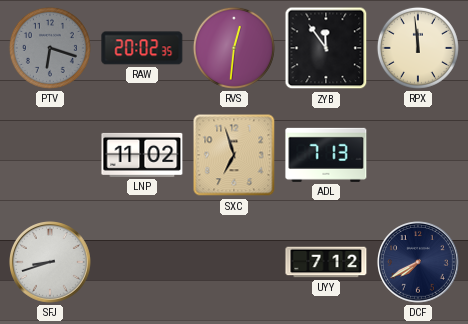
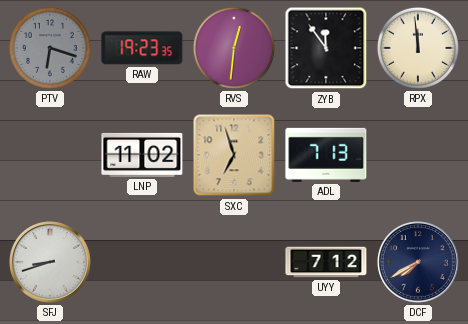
RAW: 20:02 -> 19:23 (142, 48)
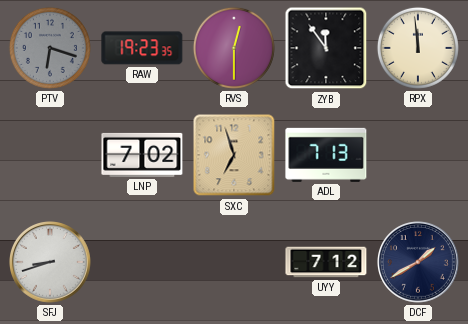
RVS: 12:31 -> 12:30 (234, 48)
LNP: 11:02 -> 7:02 (142, 155)
DCF: 7:40 -> 1:40 (419, 263)
